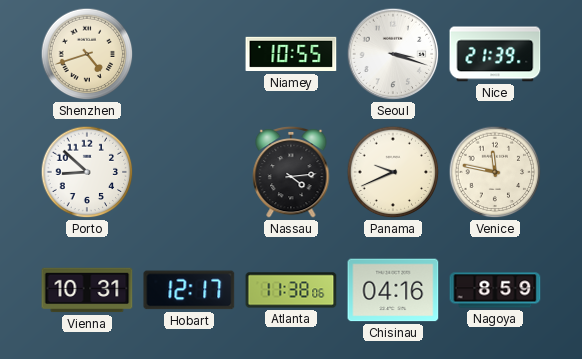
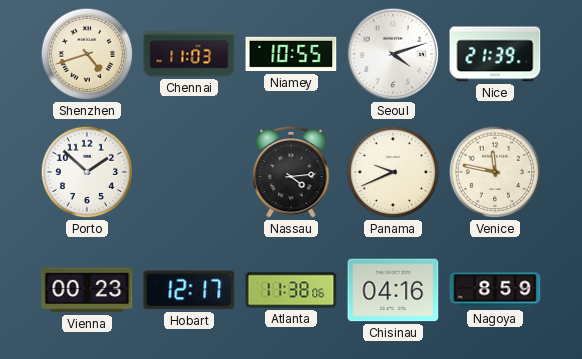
Chennai: none -> 11:03 (189, 54)
Seoul: 3:18 -> 4:12 (393, 54)
Porto: 8:52 -> 1:52 (87, 172)
Vienna: 10:31 -> 00:23 (87, 290)
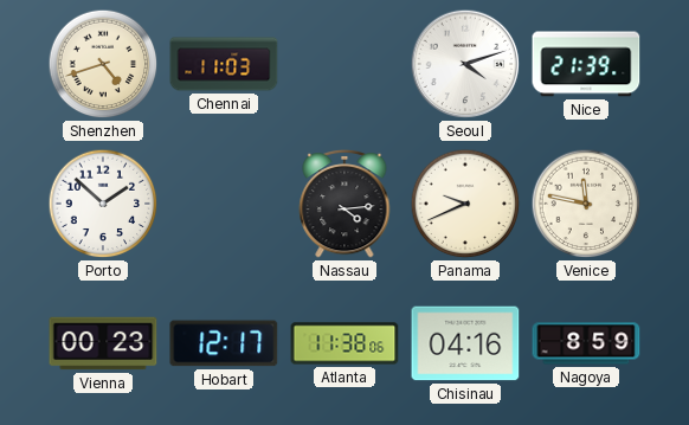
Niamey: 10:55 -> none (291, 54)
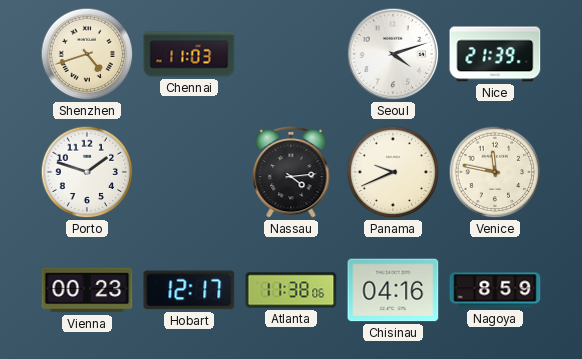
Porto: 1:52 -> 1:48 (87, 172)
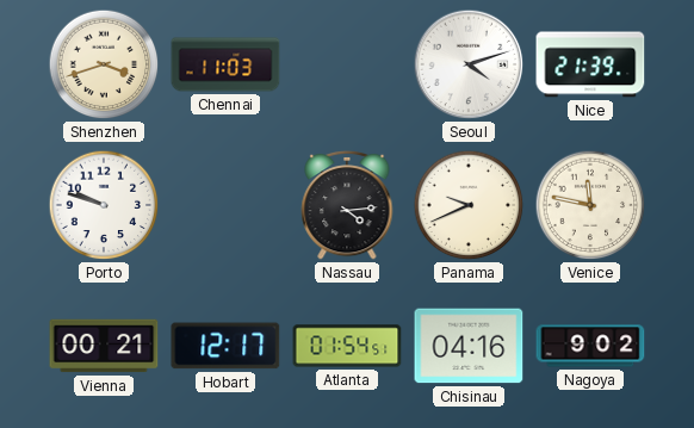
Shenzhen: 4:42 -> 3:42 (104, 64)
Porto: 1:48 -> 9:48 (104, 205)
Vienna: 00:23 -> 00:21 (104, 346)
Atlanta: 11:38 -> 01:54 (347, 346)
Nagoya: 8:59 -> 9:02 (590, 346)
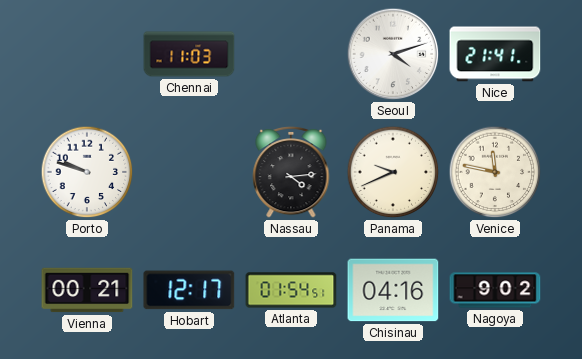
Shenzhen: 3:42 -> none (104, 64)
Nice: 21:39 -> 21:41 (495, 54)
